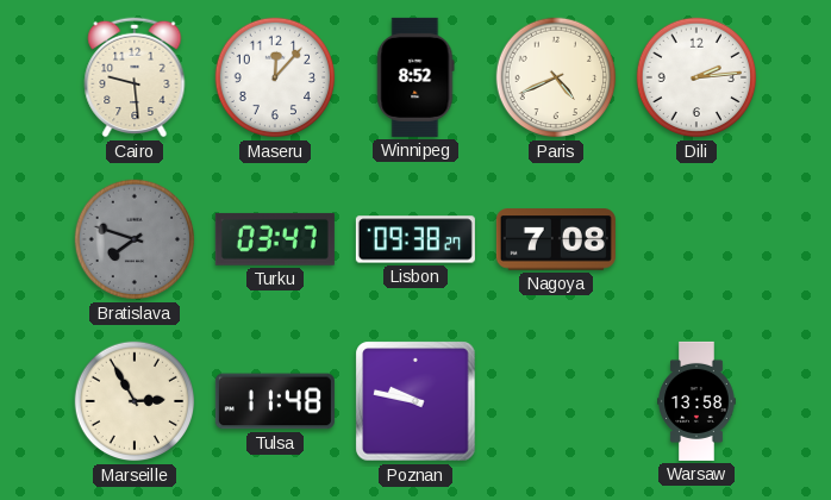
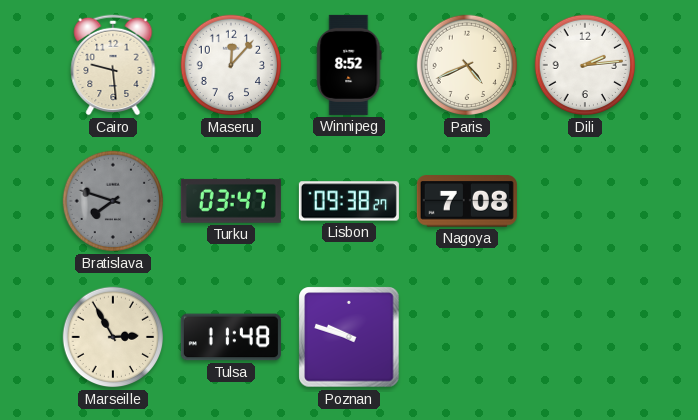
Poznan: 9:47 -> 9:48 (349, 337)
Warsaw: 13:58 -> none (696, 401)
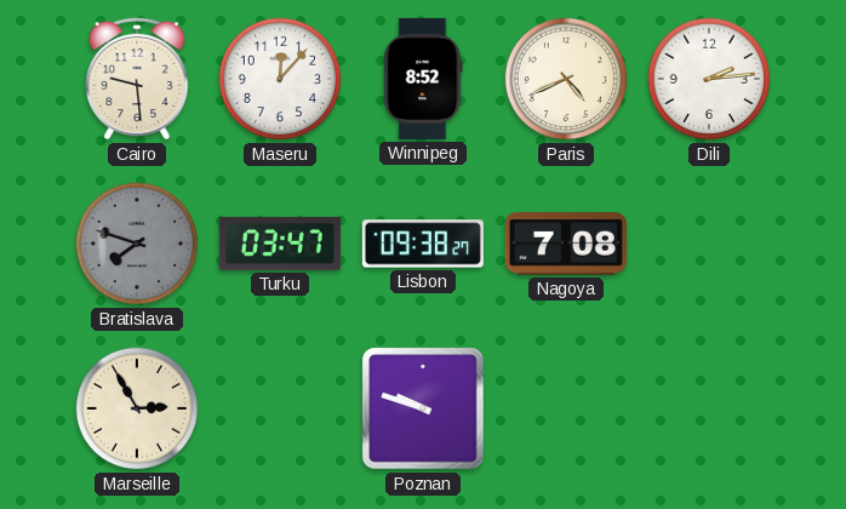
Tulsa: 11:48 -> none (231, 337)
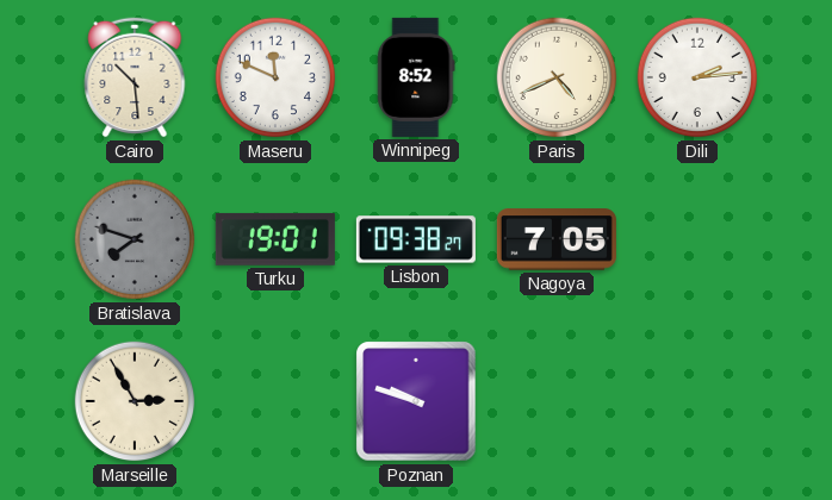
Cairo: 9:29 -> 10:29 (135, 77)
Maseru: 12:07 -> 11:49 (275, 77)
Turku: 03:47 -> 19:01 (275, 239)
Nagoya: 7:08 -> 7:05 (557, 239)
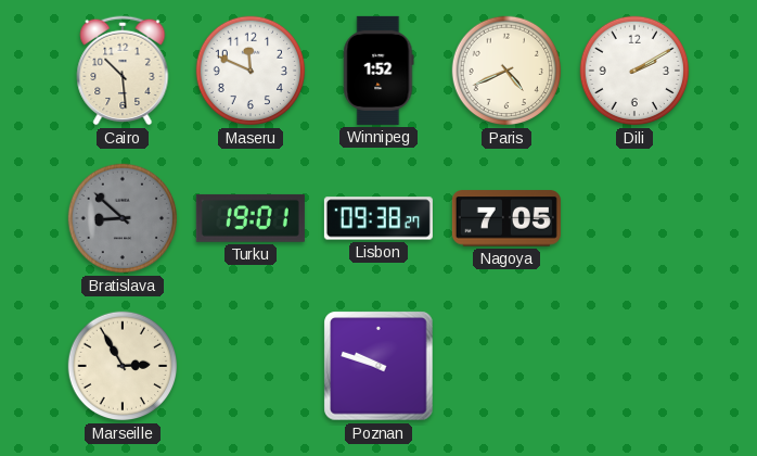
Winnipeg: 8:52 -> 1:52 (378, 71)
Dili: 2:14 -> 2:10 (634, 71)
Bratislava: 7:48 -> 8:52 (123, 218)
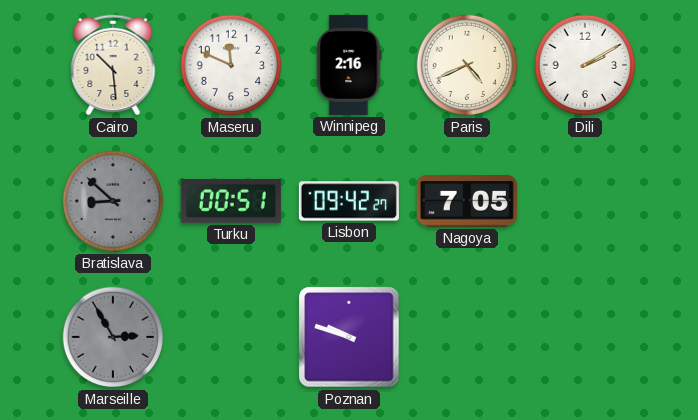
Winnipeg: 1:52 -> 2:16 (349, 65)
Turku: 19:01 -> 00:51 (231, 201)
Lisbon: 09:38 -> 09:42 (349, 201)
Marseille dial: cream -> grey (113, 337)
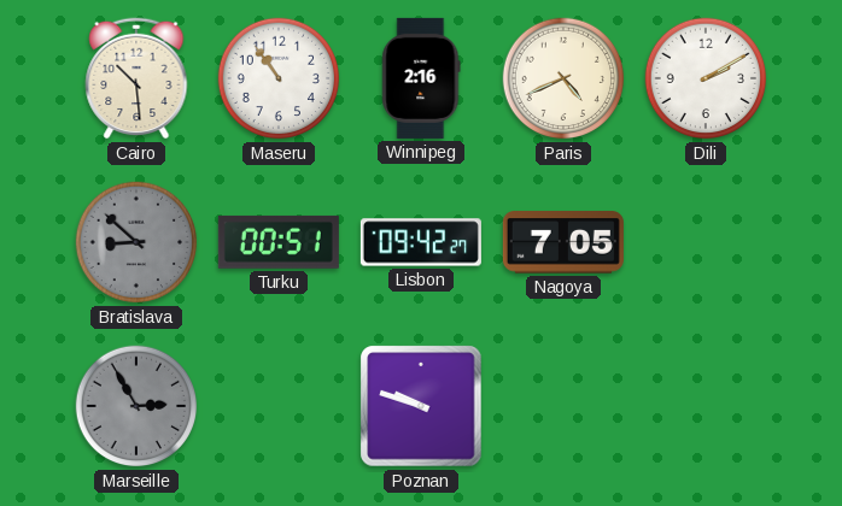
Maseru: 11:49 -> 10:54 (279, 78)
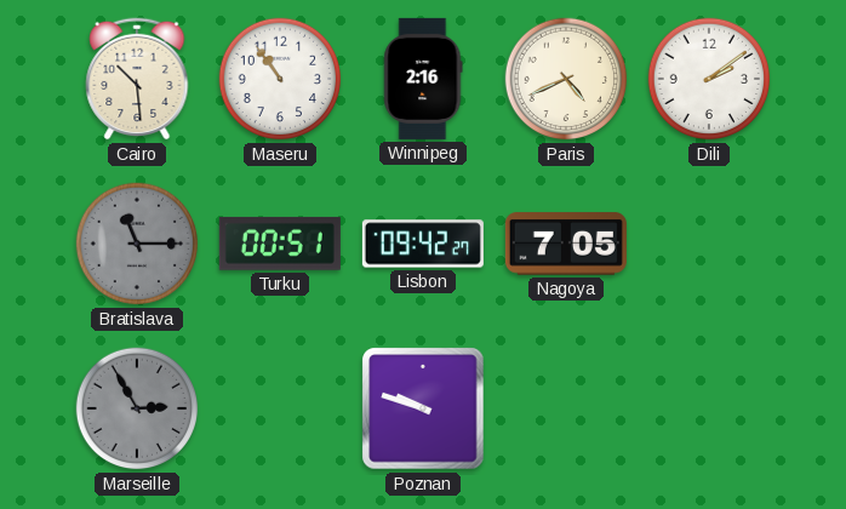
Dili: 2:10 -> 2:09 (709, 79)
Bratislava: 8:52 -> 11:15 (137, 244)
